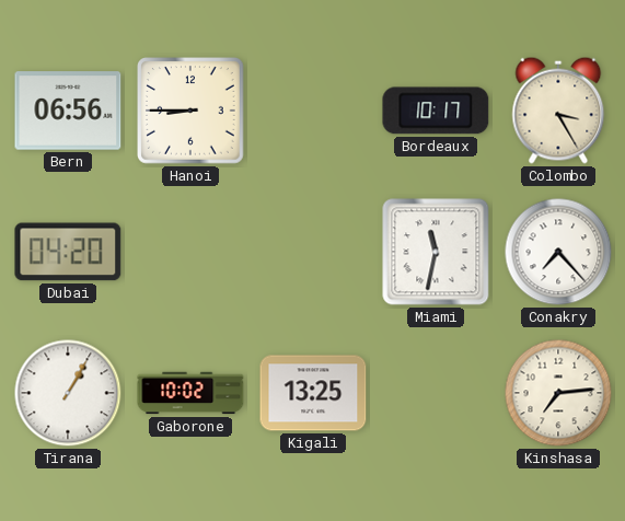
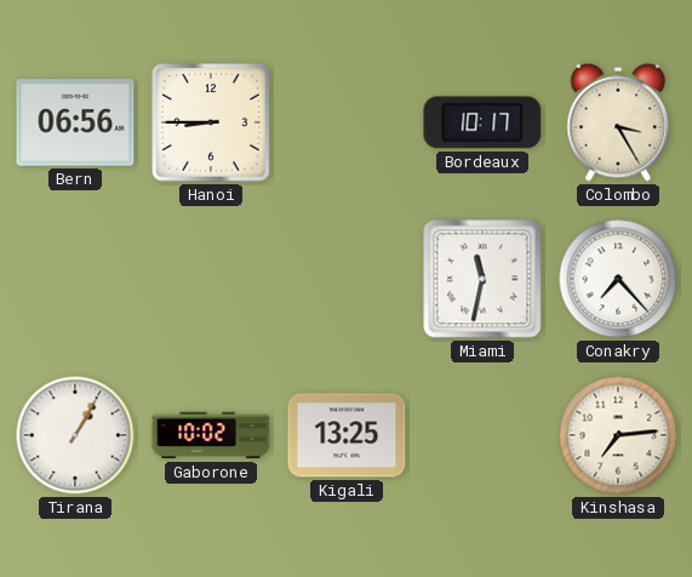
Dubai: 04:20 -> none (68, 252)
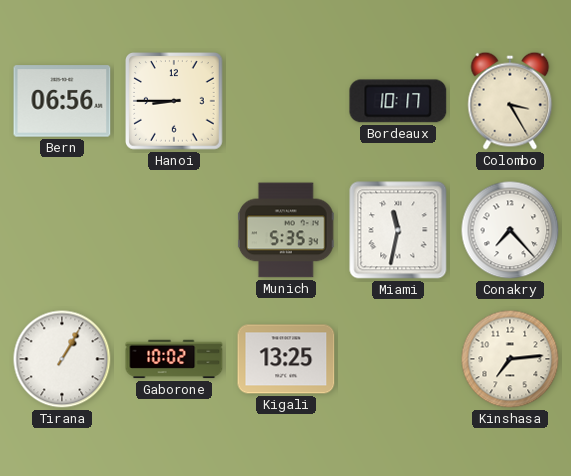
Munich: none -> 5:35 (286, 230)
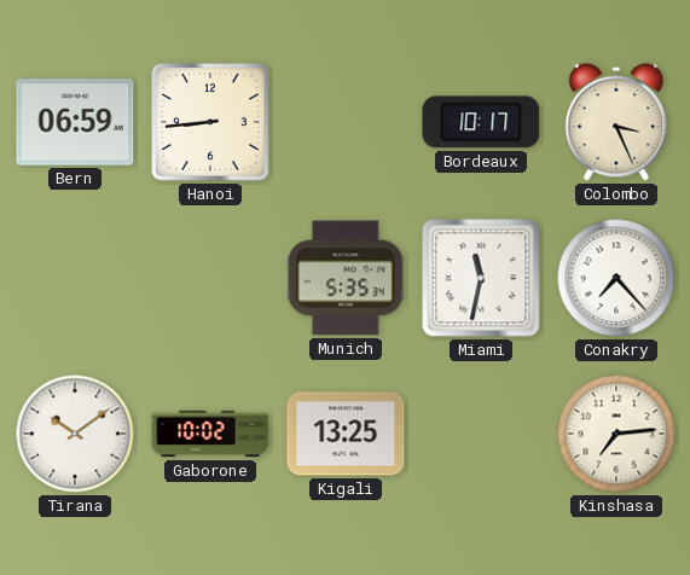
Bern: 06:56 -> 06:59 (75, 122)
Hanoi: 8:45 -> 8:44 (211, 123)
Colombo: 3:25 -> 3:26 (616, 122)
Tirana: 1:05 -> 10:09 (75, 434)
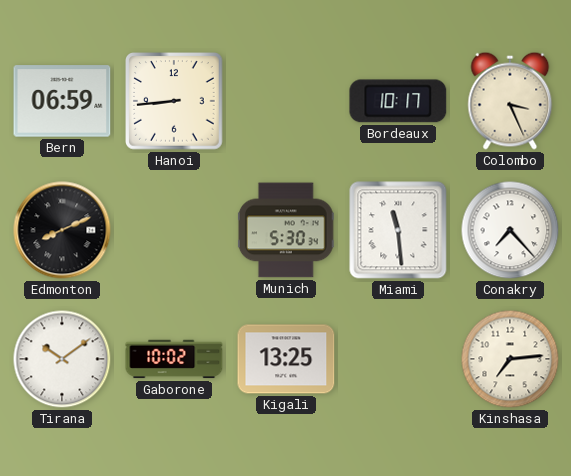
Edmonton: none -> 8:11 (62, 230)
Munich: 5:35 -> 5:30 (286, 230)
Miami: 11:32 -> 11:29 (398, 230)
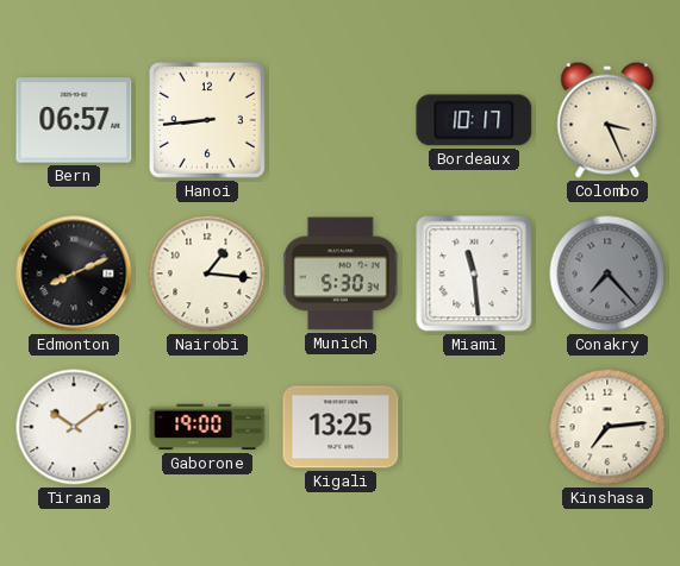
Bern: 06:59 -> 06:57 (74, 120)
Nairobi: none -> 1:16 (207, 273)
Conakry dial: white -> grey (607, 273)
Gaborone: 10:02 -> 19:00 (207, 427)
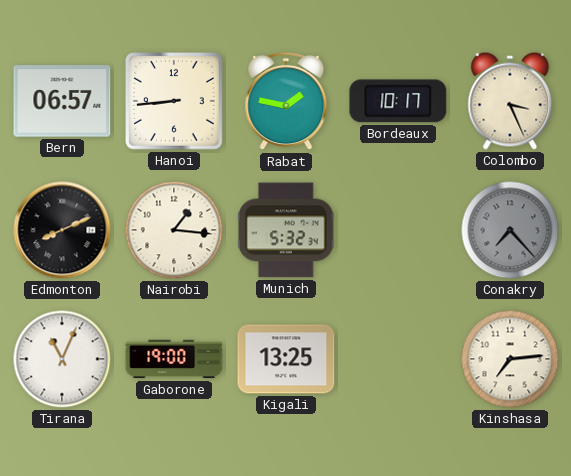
Rabat: none -> 1:47 (286, 101)
Munich: 5:30 -> 5:32 (286, 230)
Miami: 11:29 -> none (474, 273)
Tirana: 10:09 -> 11:04 (62, 359)
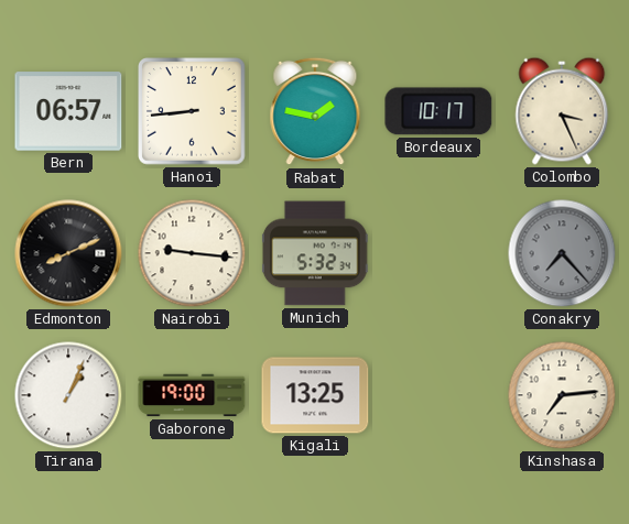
Nairobi: 1:16 -> 9:16 (192, 253)
Tirana: 11:04 -> 1:04 (68, 395)
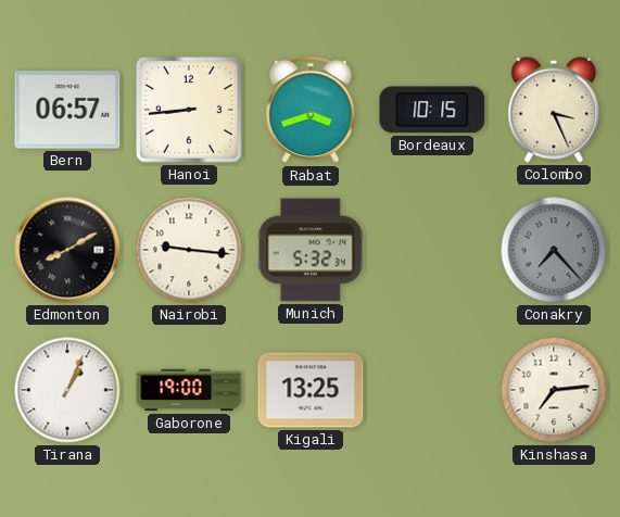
Rabat: 1:47 -> 3:42 (311, 110)
Bordeaux: 10:17 -> 10:15 (432, 110)
Edmonton: 8:11 -> 8:10 (67, 250)
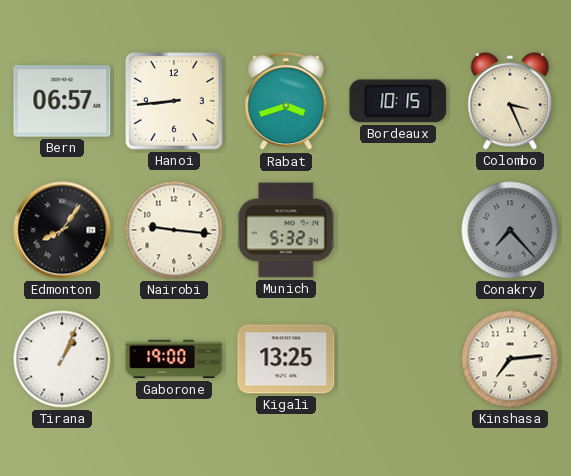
Edmonton: 8:10 -> 8:06 (62, 230)
